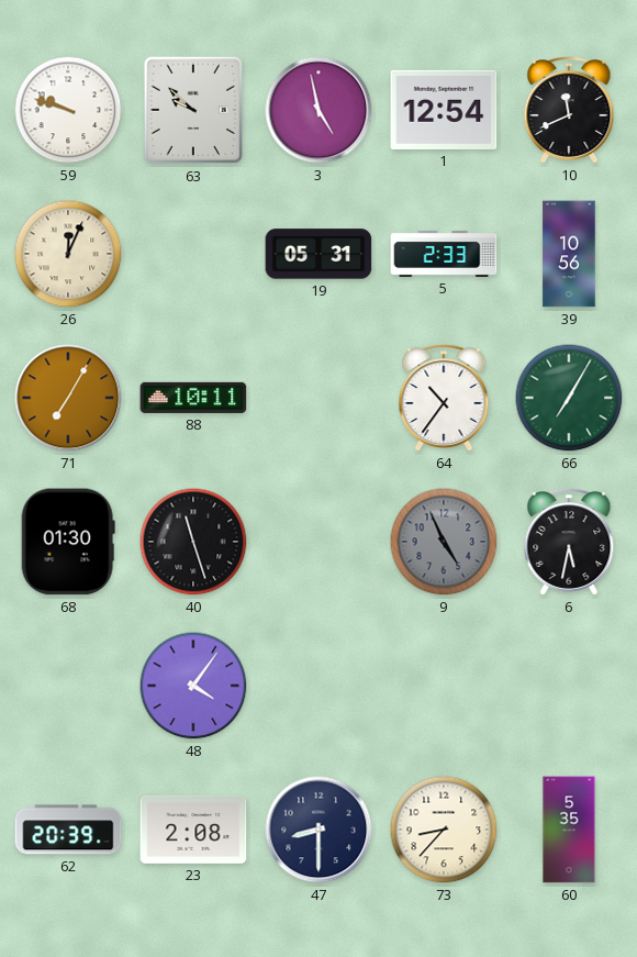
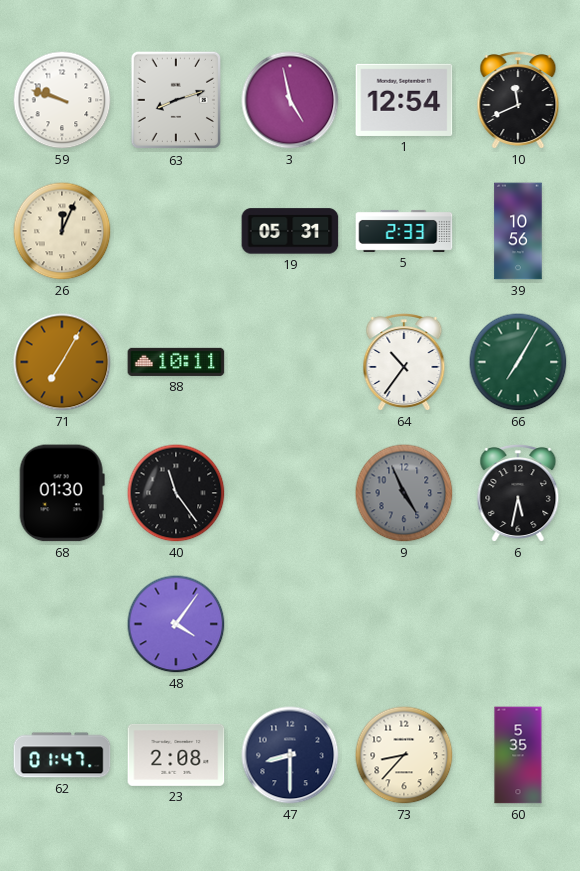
63: 9:52 -> 8:12 (175, 100)
40: 11:27 -> 11:24 (176, 493)
62: 20:39 -> 01:47 (62, 755)
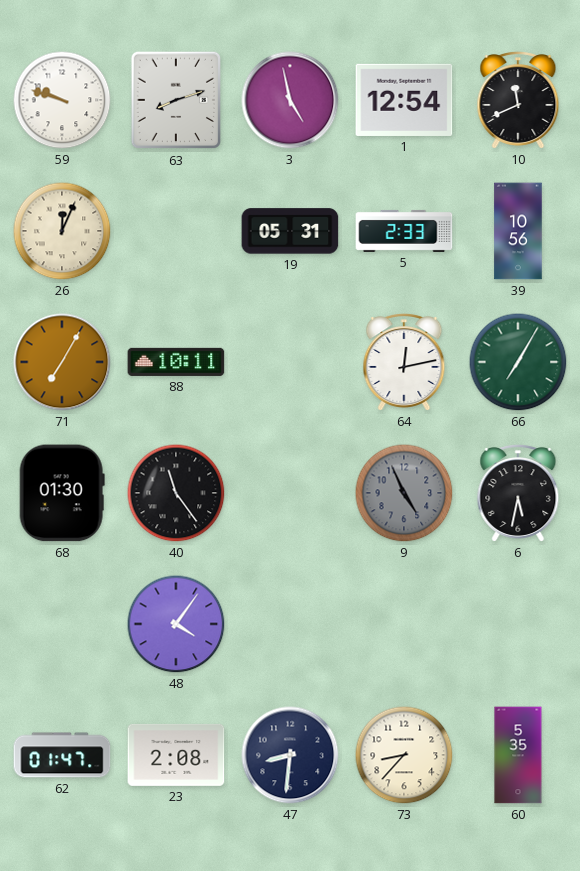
64: 10:36 -> 12:13 (404, 363)
47: 8:30 -> 8:31 (290, 755)
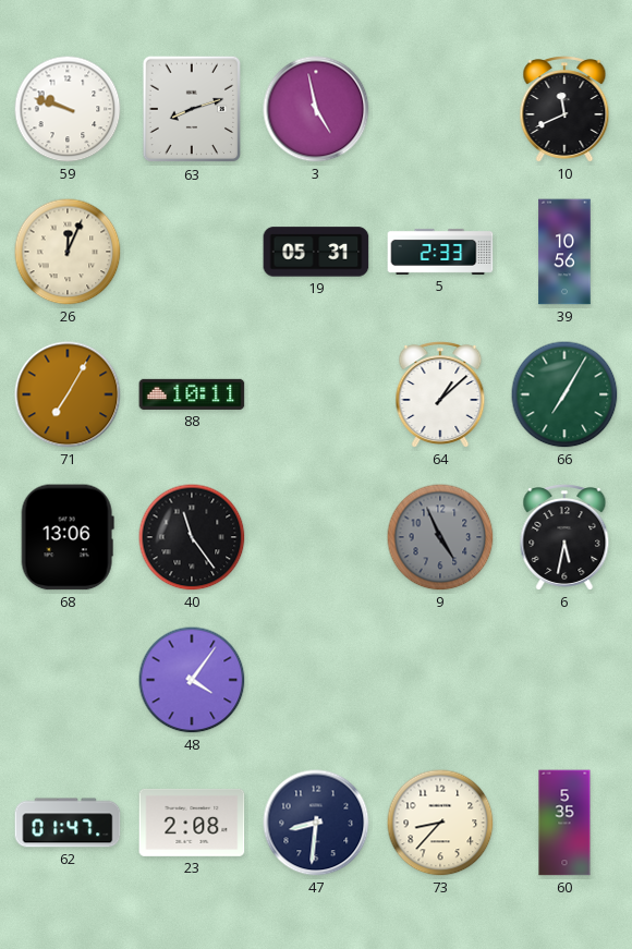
1: 12:54 -> none (404, 100)
64: 12:13 -> 1:08 (440, 396)
68: 01:30 -> 13:06 (68, 537)
